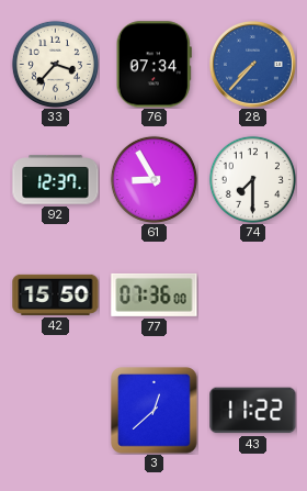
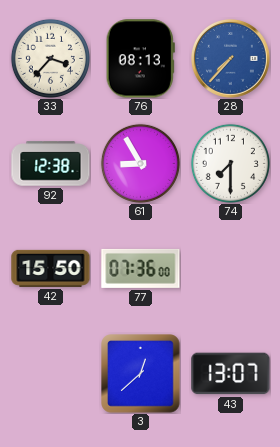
76: 07:34 -> 08:13 (140, 59)
92: 12:37 -> 12:38 (51, 164)
43: 11:22 -> 13:07 (231, 374)
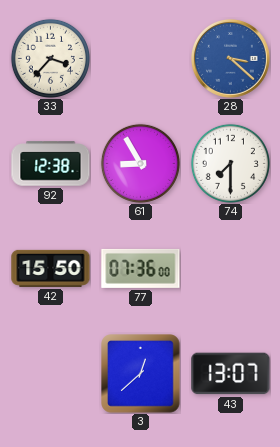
76: 08:13 -> none (140, 59)
28: 7:37 -> 3:22 (230, 58)
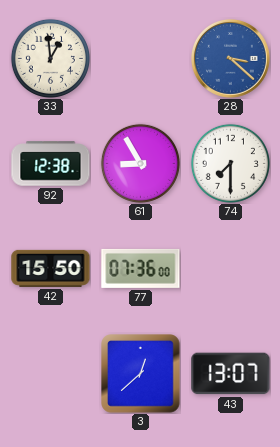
33: 3:37 -> 12:59 (50, 58)
